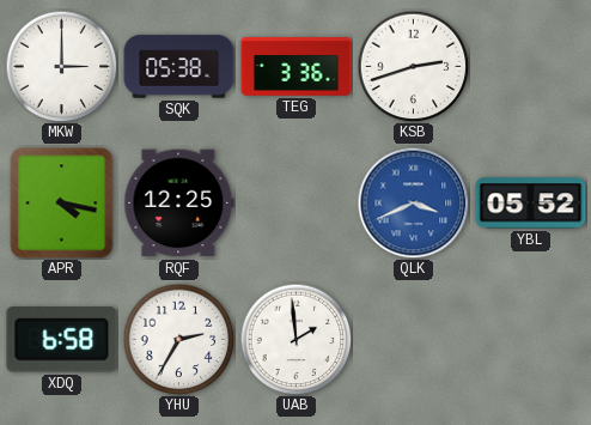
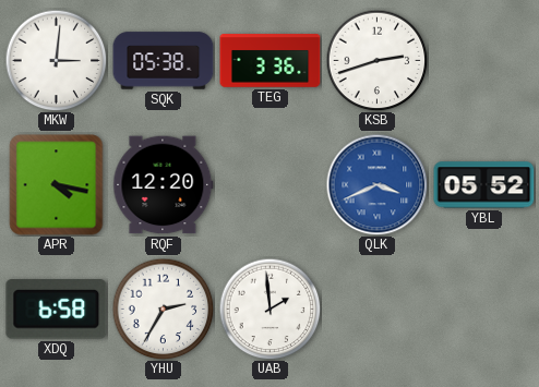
MKW: 3:00 -> 3:01 (56, 60)
RQF: 12:25 -> 12:20 (164, 185)
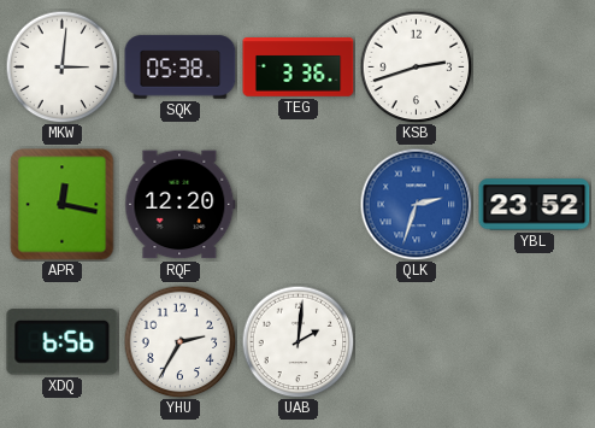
APR: 4:17 -> 12:17 (63, 205)
QLK: 3:41 -> 2:33 (416, 204)
YBL: 05:52 -> 23:52 (535, 205)
XDQ: 6:58 -> 6:56 (63, 342)
UAB: 1:59 -> 2:01 (297, 341)
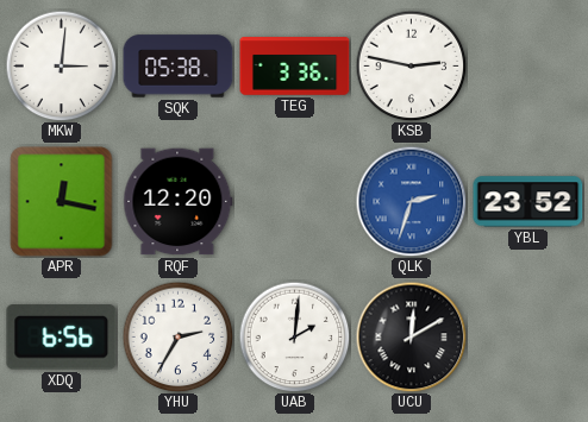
KSB: 2:42 -> 2:47 (411, 65)
UCU: none -> 12:10 (411, 336)
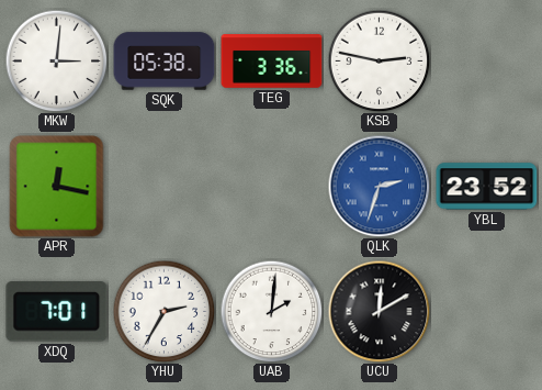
RQF: 12:20 -> none (179, 202)
XDQ: 6:56 -> 7:01 (57, 312)
